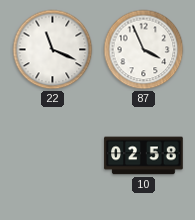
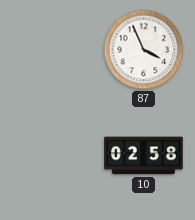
22: 11:19 -> none (53, 50)
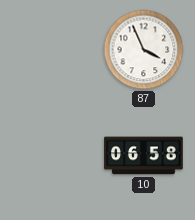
10: 02:58 -> 06:58 (144, 156)
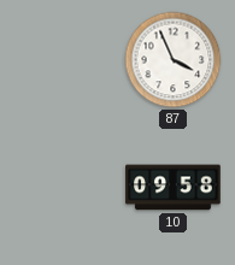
10: 06:58 -> 09:58 (174, 188)
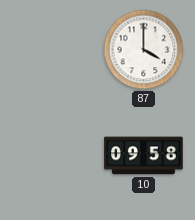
87: 3:56 -> 4:00 (144, 50)
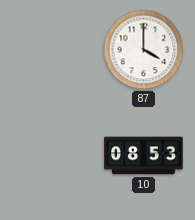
10: 09:58 -> 08:53 (144, 156)
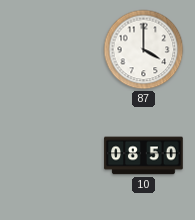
10: 08:53 -> 08:50 (144, 156)
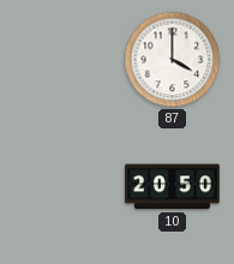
10: 08:50 -> 20:50 (173, 187)
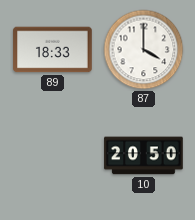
89: none -> 18:33 (53, 50)
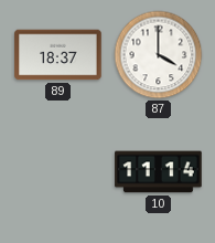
89: 18:33 -> 18:37 (58, 55)
10: 20:50 -> 11:14 (159, 172)
